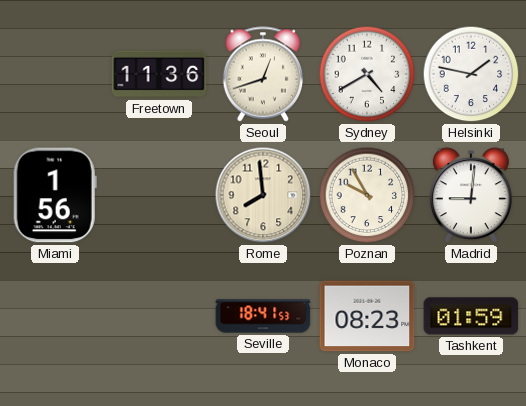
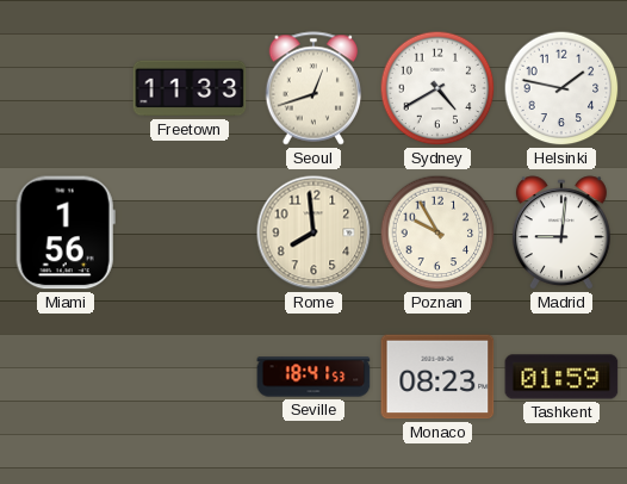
Freetown: 11:36 -> 11:33 (190, 88)
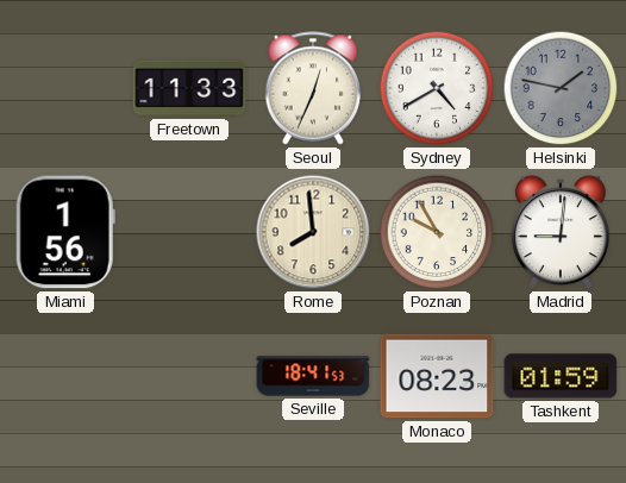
Seoul: 12:42 -> 12:34 (313, 88)
Helsinki dial: white -> grey (561, 88)
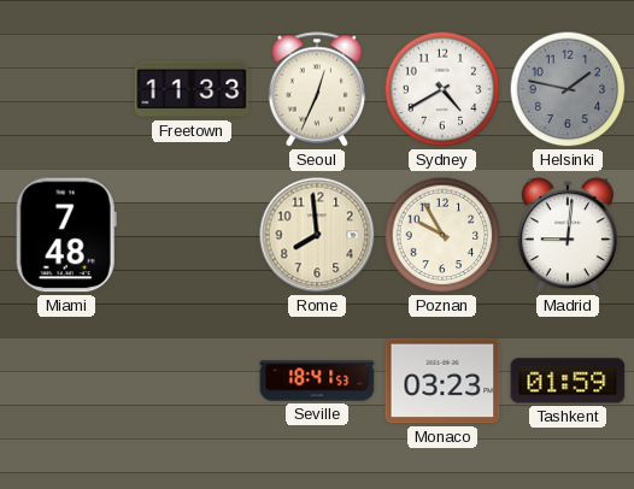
Miami: 1:56 -> 7:48 (66, 235)
Monaco: 08:23 -> 03:23 (442, 381)
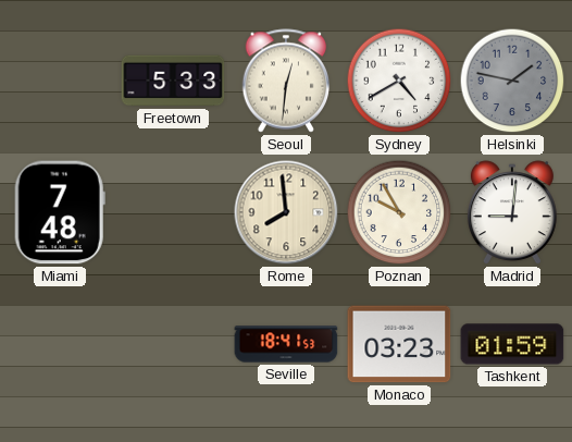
Freetown: 11:33 -> 5:33 (173, 81)
Seoul: 12:34 -> 12:31 (286, 81)
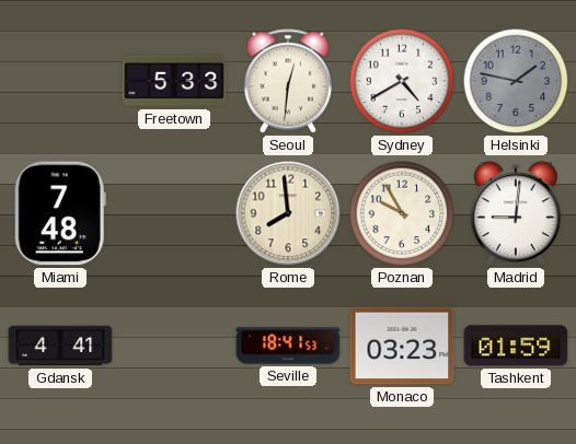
Gdansk: none -> 4:41 (60, 346)
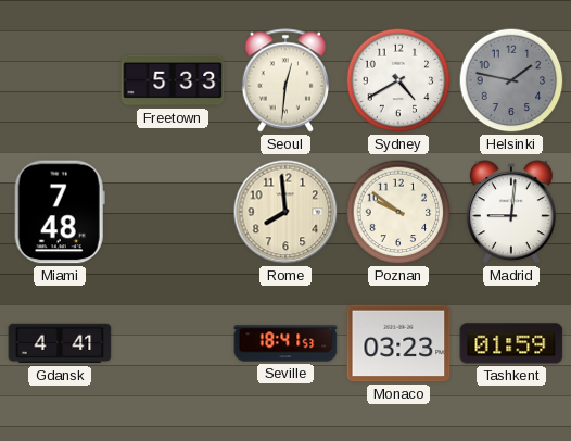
Poznan: 9:55 -> 9:51 (398, 212)
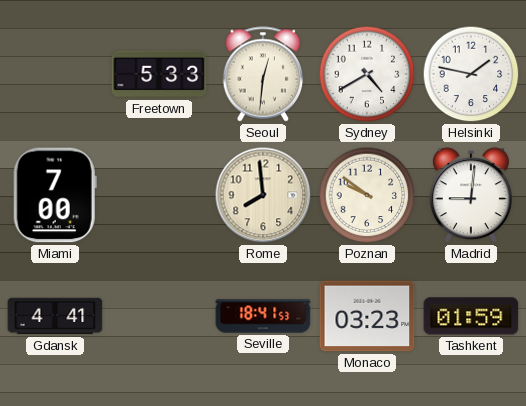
Helsinki dial: grey -> white (471, 74)
Miami: 7:48 -> 7:00 (55, 195)
